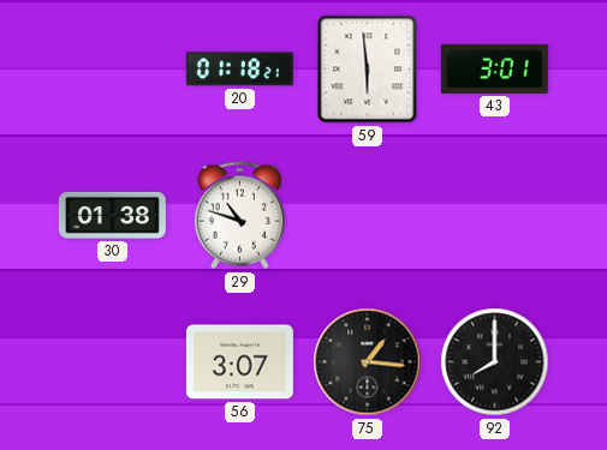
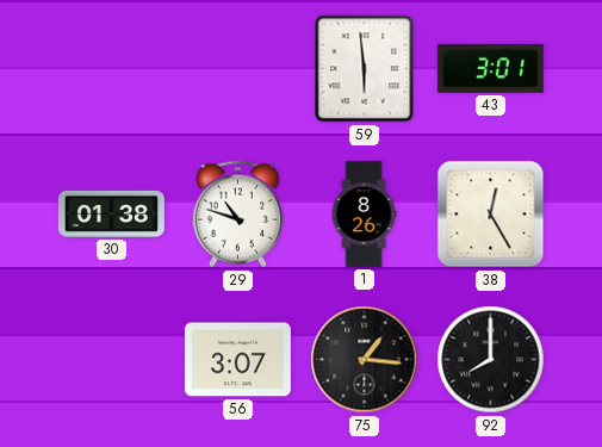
20: 01:18 -> none (239, 70)
1: none -> 8:26 (364, 213)
38: none -> 12:25 (491, 215)
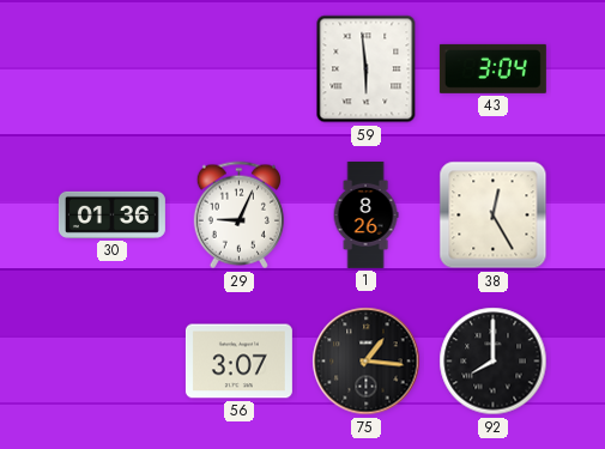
43: 3:01 -> 3:04 (492, 68)
30: 01:38 -> 01:36 (111, 214)
29: 10:48 -> 9:04 (238, 216)
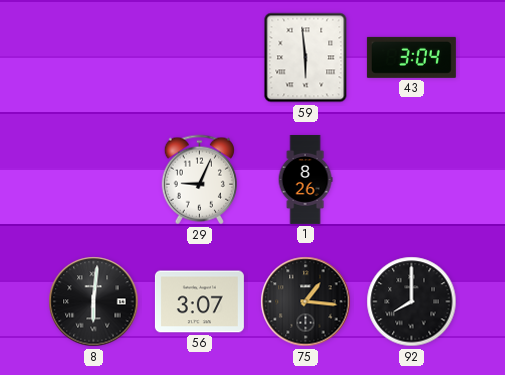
30: 01:36 -> none (111, 214)
38: 12:25 -> none (494, 216)
8: none -> 6:01 (94, 302)
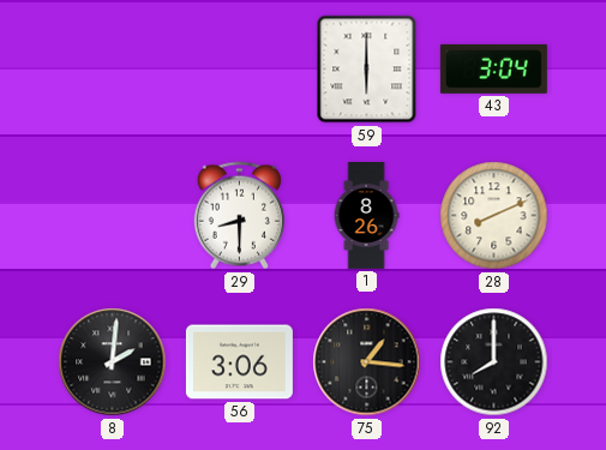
59: 5:59 -> 6:00 (367, 70)
29: 9:04 -> 8:30 (239, 216)
28: none -> 8:11 (494, 216)
8: 6:01 -> 2:01 (113, 362)
56: 3:07 -> 3:06 (239, 362)
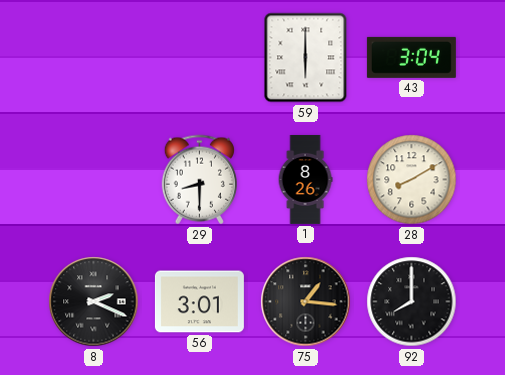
28: 8:11 -> 8:10 (412, 180)
8: 2:01 -> 2:19 (94, 302)
56: 3:06 -> 3:01 (199, 302)
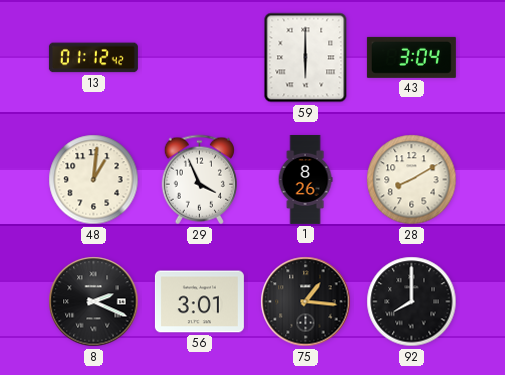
13: none -> 01:12 (93, 58)
48: none -> 1:01 (94, 180)
29: 8:30 -> 3:56 (199, 180)
